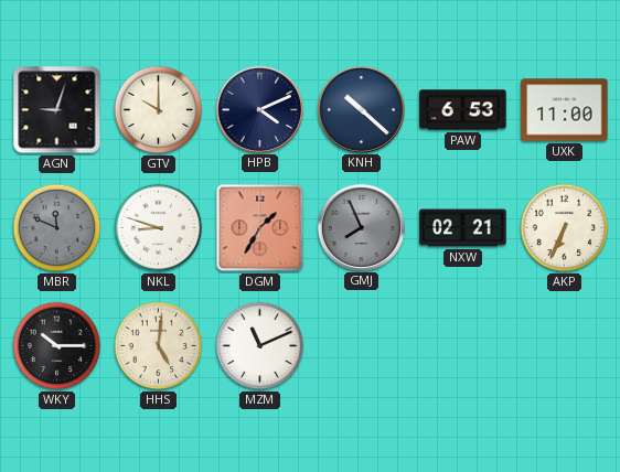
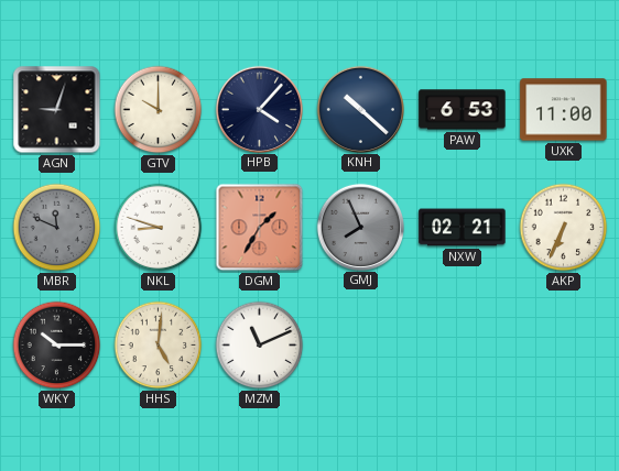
HPB: 4:11 -> 4:07 (259, 109)
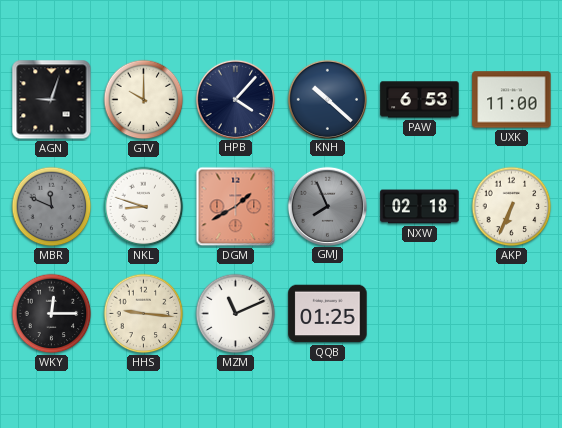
DGM: 1:35 -> 1:40 (236, 207)
NXW: 02:21 -> 02:18 (420, 207)
WKY: 10:15 -> 12:15 (52, 314)
HHS: 5:01 -> 9:16 (144, 314)
QQB: none -> 01:25 (328, 314)
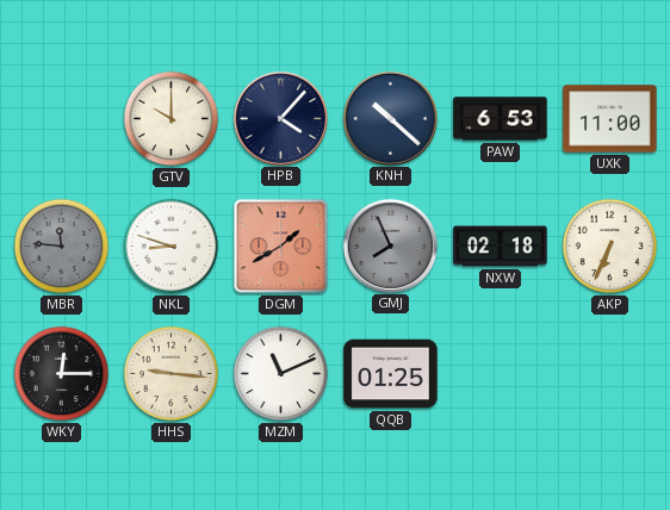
AGN: 9:03 -> none (52, 100)
MBR: 11:49 -> 11:46 (62, 247)
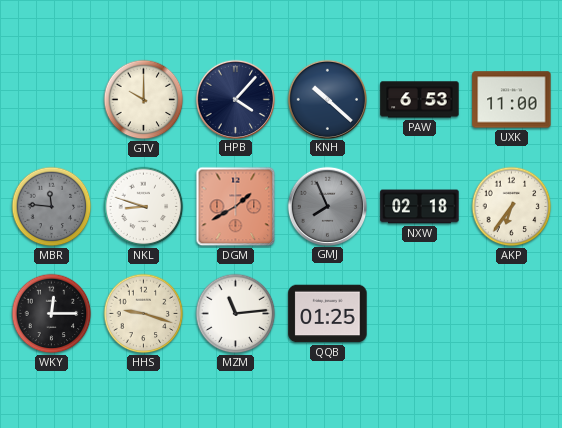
AKP: 6:34 -> 6:36 (512, 207)
HHS: 9:16 -> 9:18 (144, 314)
MZM: 11:11 -> 11:14 (236, 314)
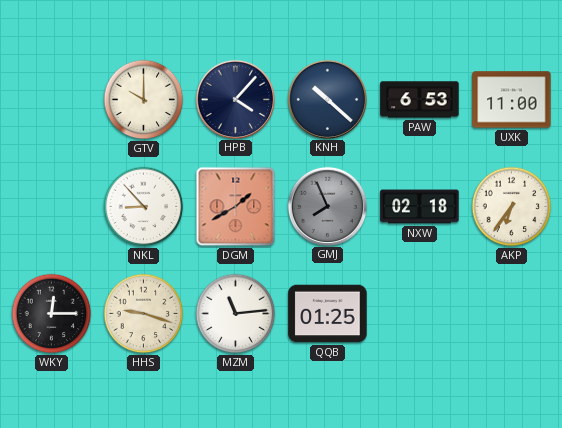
MBR: 11:46 -> none (52, 207)
NKL: 8:48 -> 8:53 (144, 207)
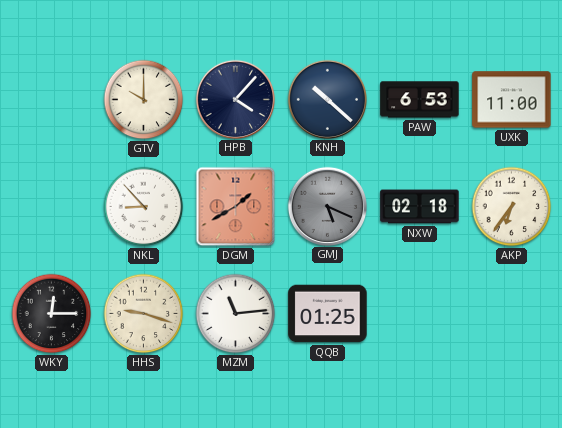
GMJ: 7:56 -> 5:19 (327, 206)
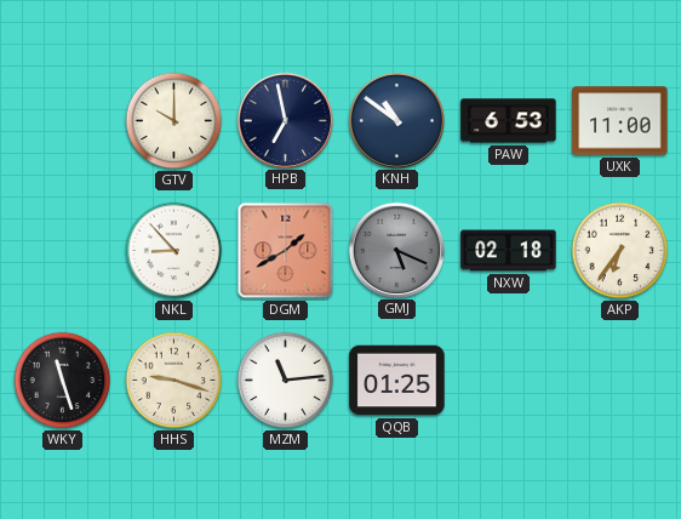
HPB: 4:07 -> 6:58 (285, 120)
KNH: 10:22 -> 10:51 (396, 120)
WKY: 12:15 -> 11:27 (63, 381)
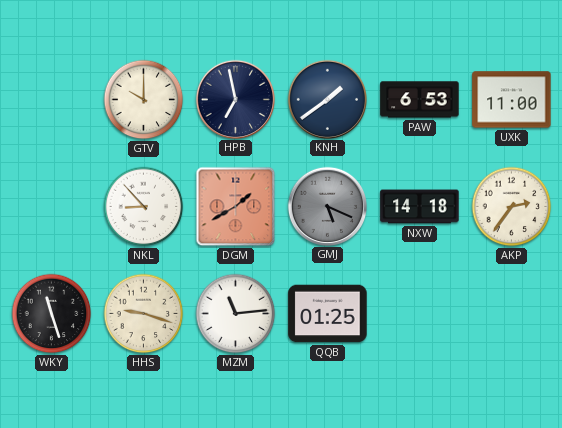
KNH: 10:51 -> 1:39 (327, 99)
NXW: 02:18 -> 14:18 (420, 207)
AKP: 6:36 -> 2:36 (512, 207)
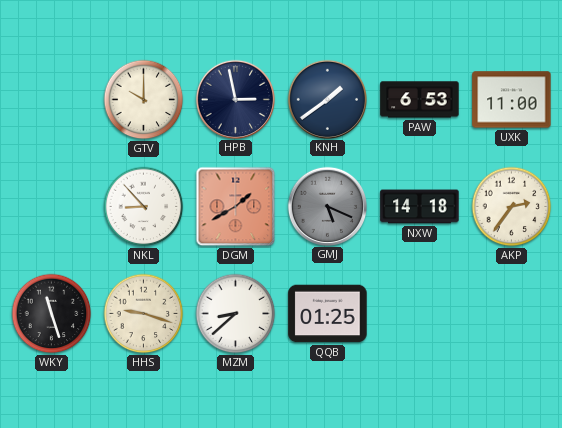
HPB: 6:58 -> 2:58 (235, 99)
MZM: 11:14 -> 8:38 (236, 314)
